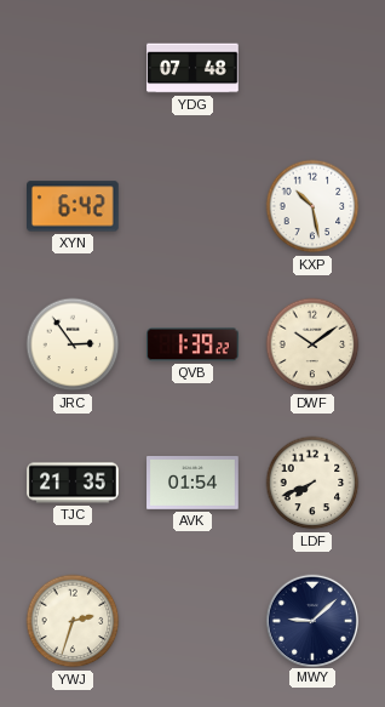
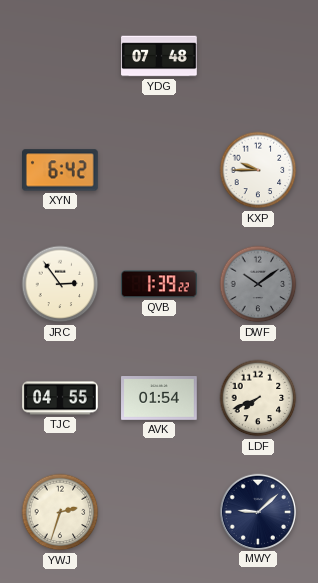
KXP: 10:28 -> 9:45 (258, 170)
DWF dial: cream -> grey (258, 284)
TJC: 21:35 -> 04:55 (60, 398)
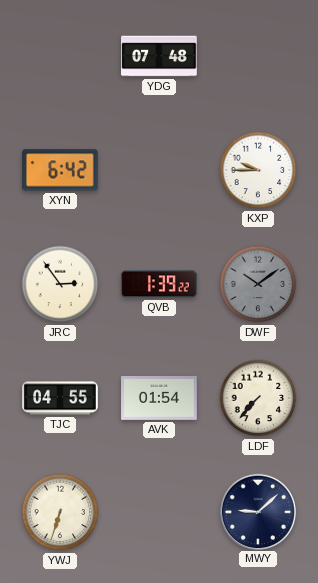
LDF: 7:41 -> 7:37 (258, 398)
YWJ: 2:33 -> 6:33 (60, 512)
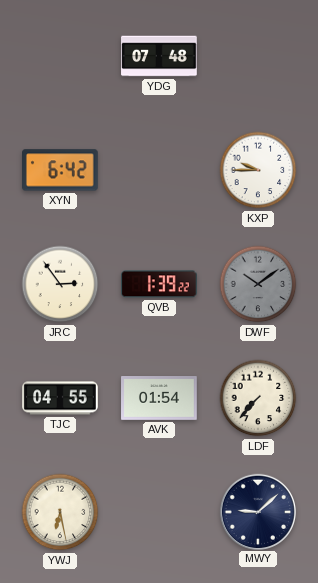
YWJ: 6:33 -> 6:28 (60, 512)
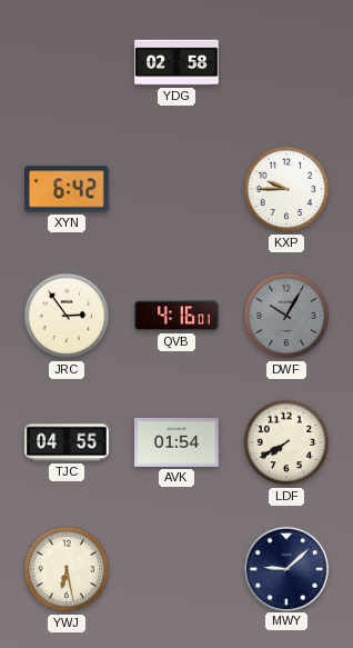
YDG: 07:48 -> 02:58 (176, 62)
QVB: 1:39 -> 4:16 (178, 316)
DWF: 10:09 -> 10:05 (286, 316)
LDF: 7:37 -> 7:40 (286, 442)
